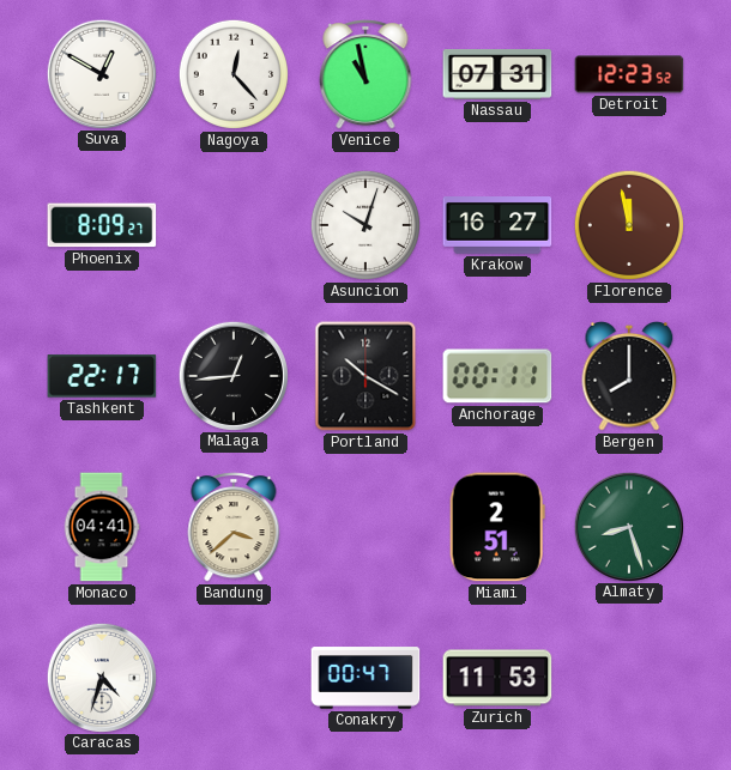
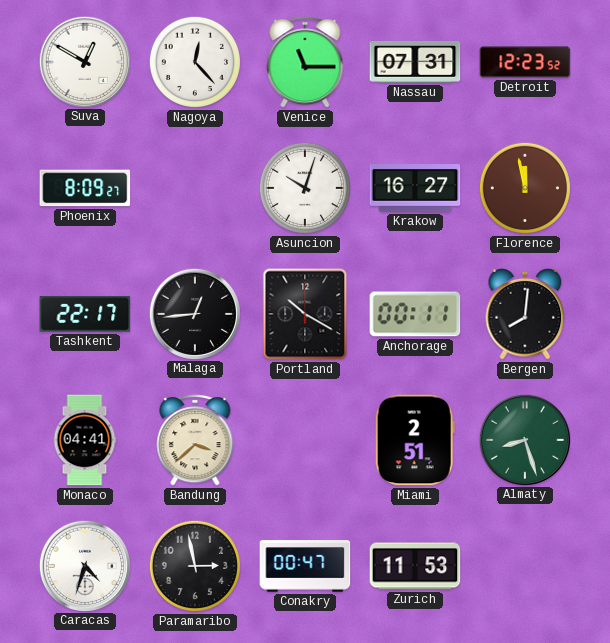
Venice: 10:58 -> 11:15 (305, 62)
Bergen: 8:00 -> 8:01 (525, 314)
Paramaribo: none -> 2:58 (195, 566)
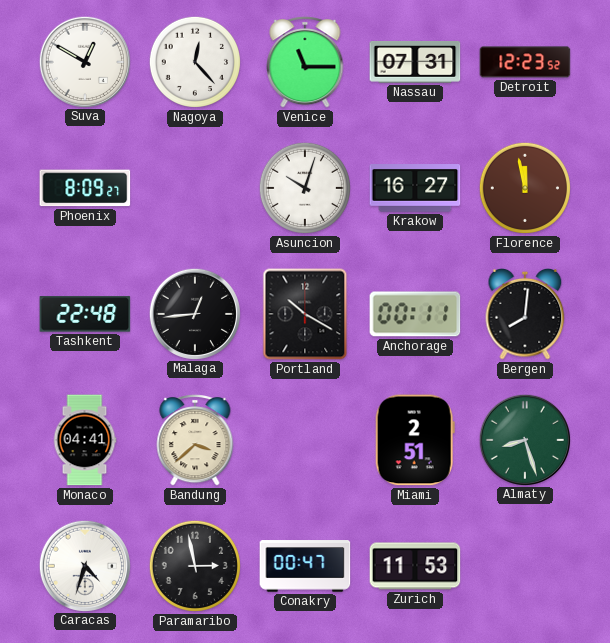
Tashkent: 22:17 -> 22:48 (85, 314)
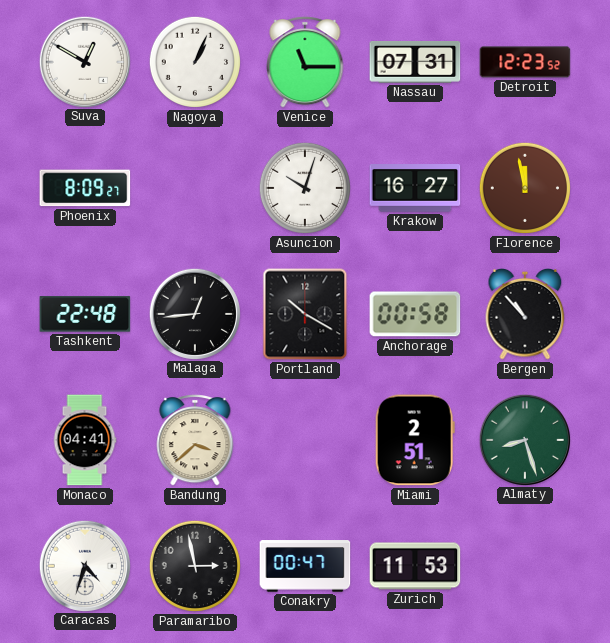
Nagoya: 12:23 -> 1:04 (195, 62)
Anchorage: 00:11 -> 00:58 (415, 314)
Bergen: 8:01 -> 10:53 (525, 314)
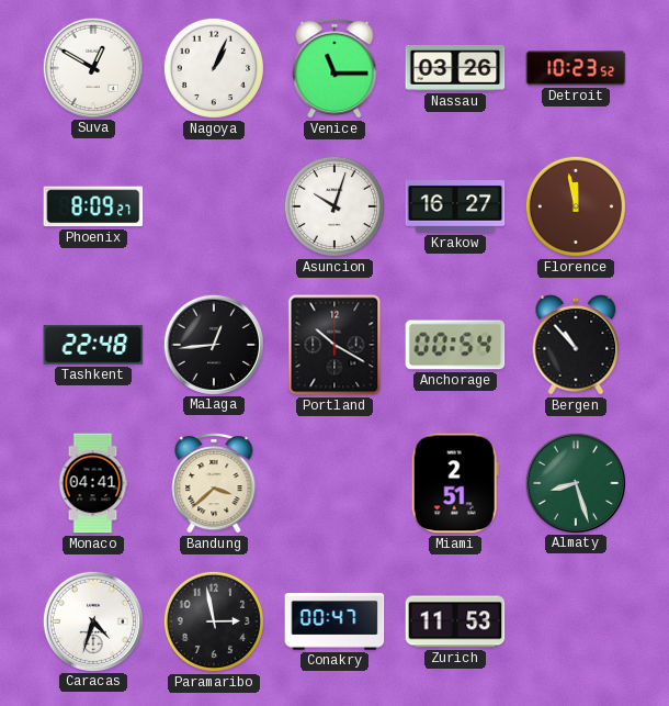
Nassau: 07:31 -> 03:26 (455, 69)
Detroit: 12:23 -> 10:23 (576, 68)
Anchorage: 00:58 -> 00:54 (455, 345)
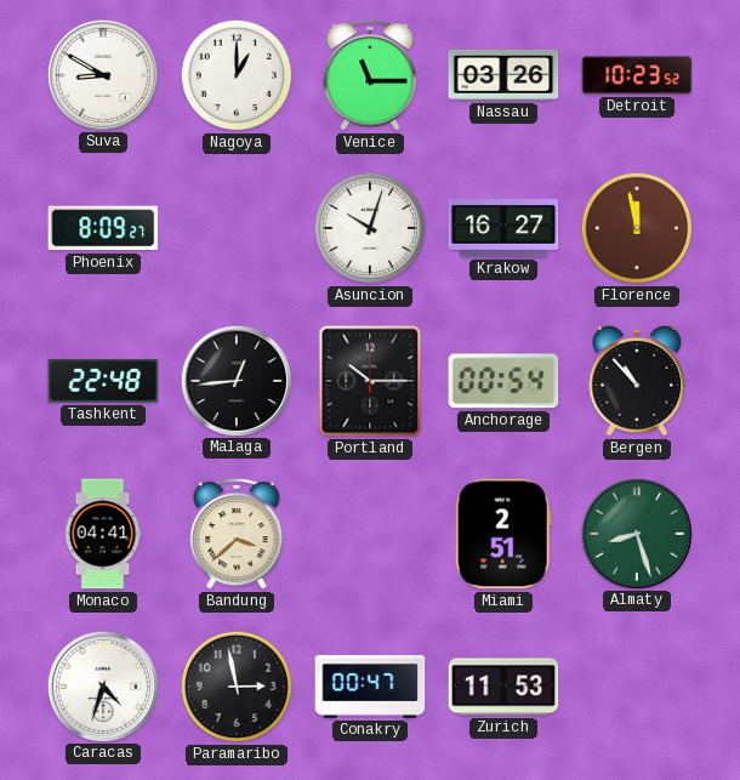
Suva: 12:50 -> 8:50 (102, 74)
Nagoya: 1:04 -> 1:00 (237, 75)
Portland: 10:20 -> 10:15 (370, 381)
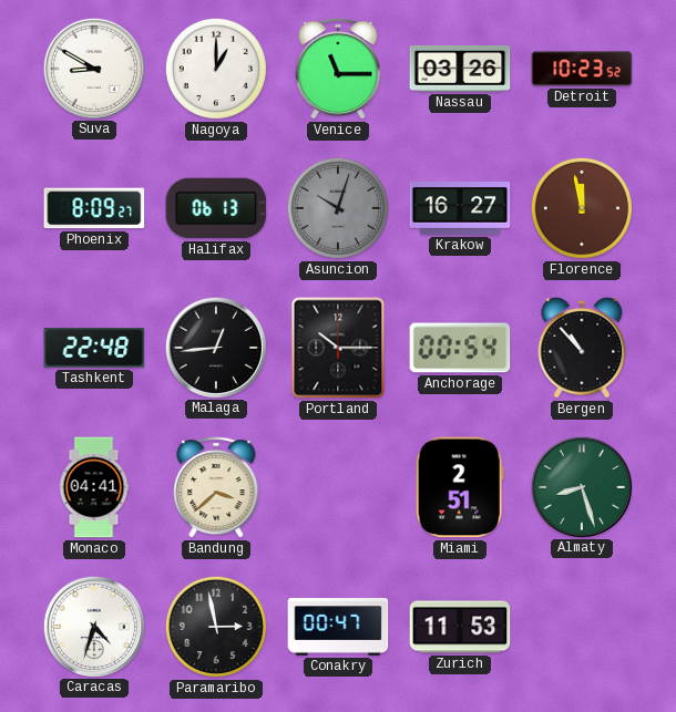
Halifax: none -> 06:13 (216, 208)
Asuncion dial: white -> grey (338, 208)
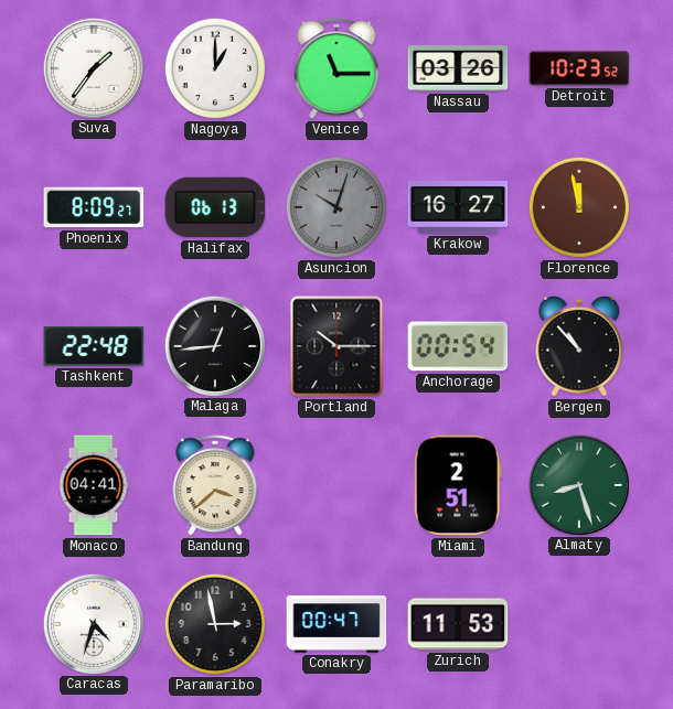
Suva: 8:50 -> 1:36 (93, 67)
